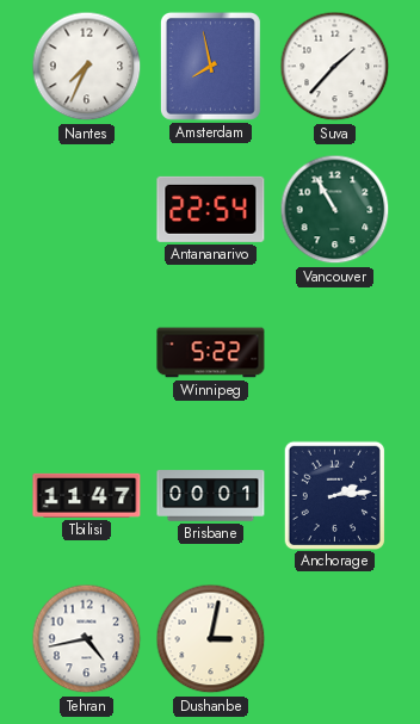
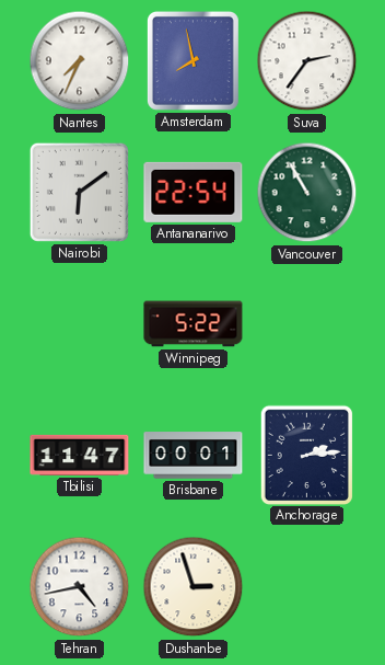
Suva: 1:37 -> 2:36 (307, 61)
Nairobi: none -> 6:09 (79, 192)
Dushanbe: 3:02 -> 2:57 (194, 587)
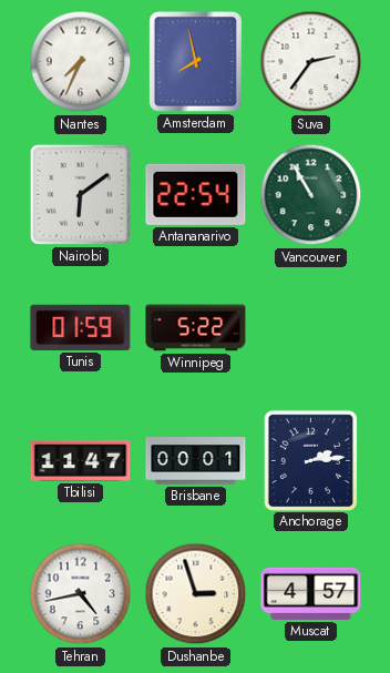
Tunis: none -> 01:59 (81, 327)
Muscat: none -> 4:57 (311, 593)
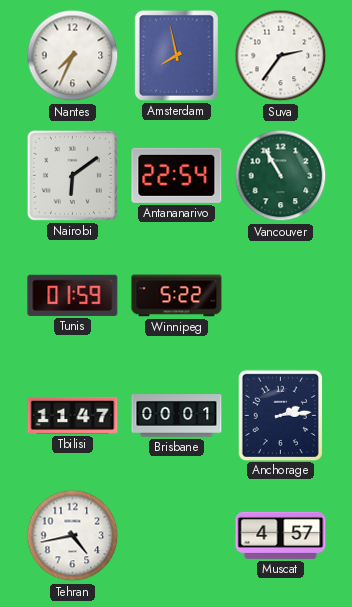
Dushanbe: 2:57 -> none (196, 594)
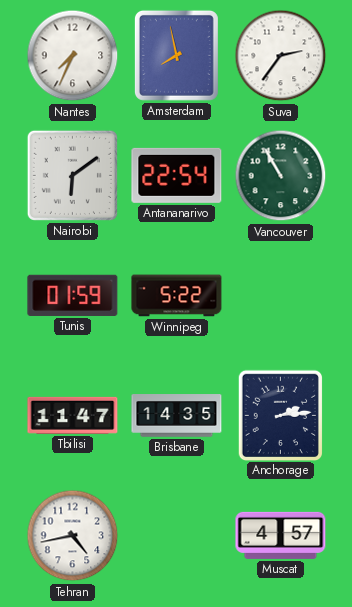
Brisbane: 00:01 -> 14:35 (177, 416)
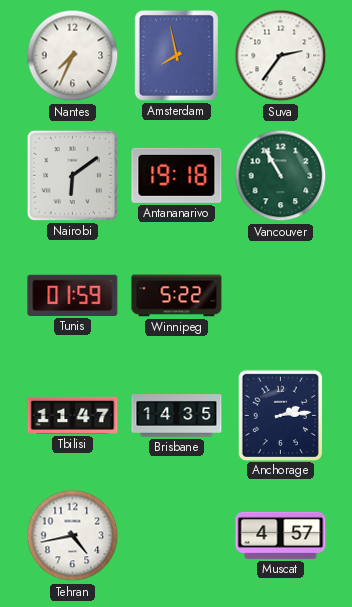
Antananarivo: 22:54 -> 19:18 (177, 175)
